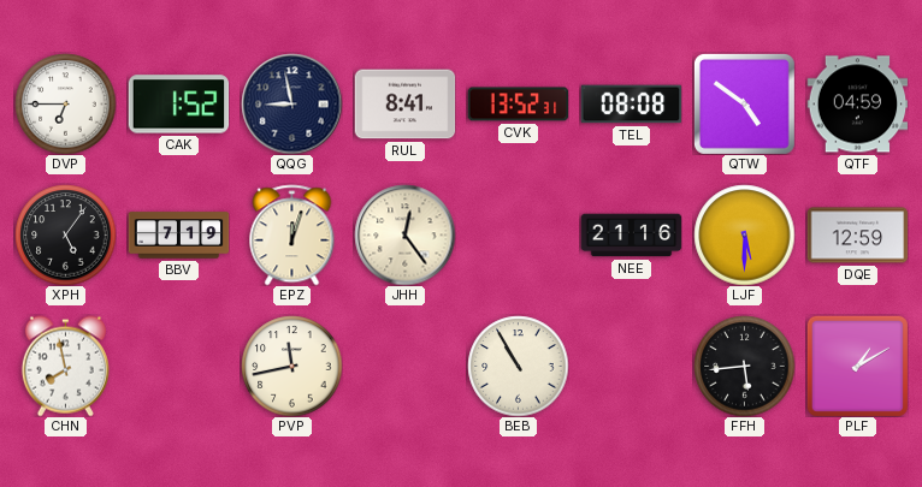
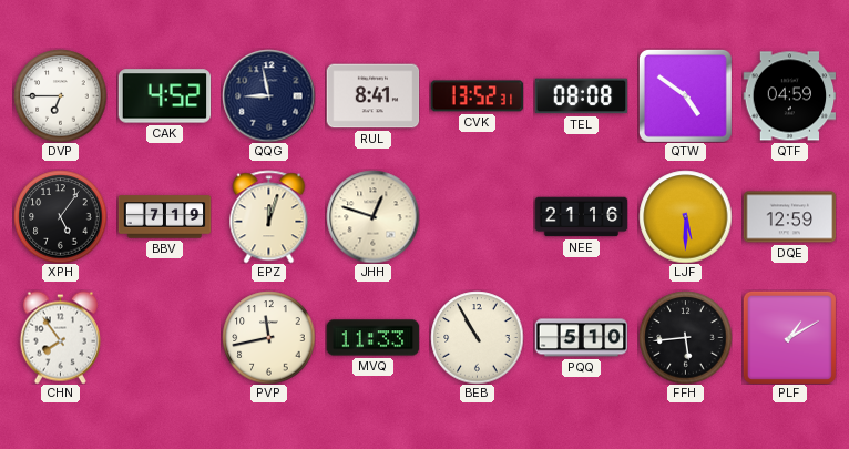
CAK: 1:52 -> 4:52 (164, 96)
JHH: 12:24 -> 12:48 (372, 216)
CHN: 7:58 -> 7:54 (60, 337)
MVQ: none -> 11:33 (372, 338)
PQQ: none -> 5:10 (581, 338)
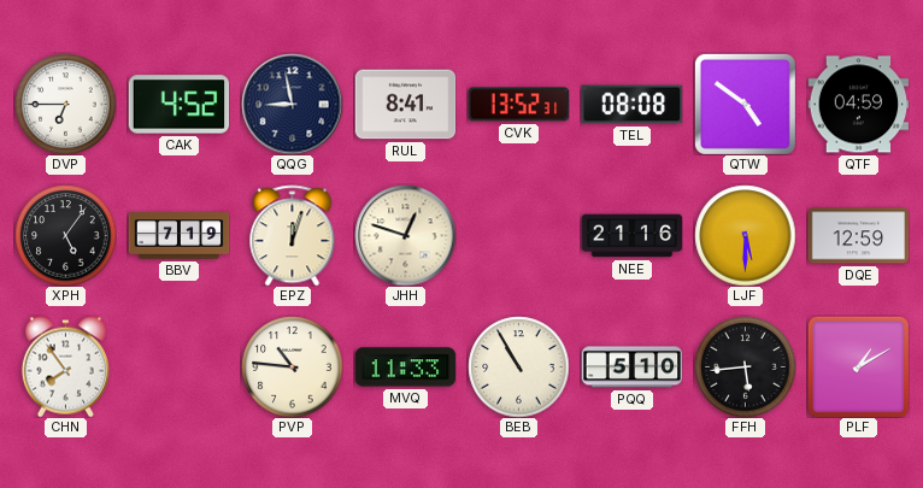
PVP: 11:43 -> 10:46 (292, 366)
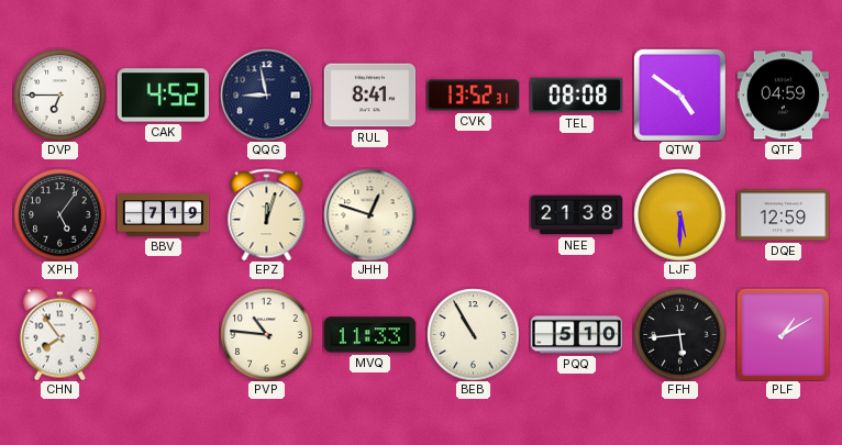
NEE: 21:16 -> 21:38 (576, 215)
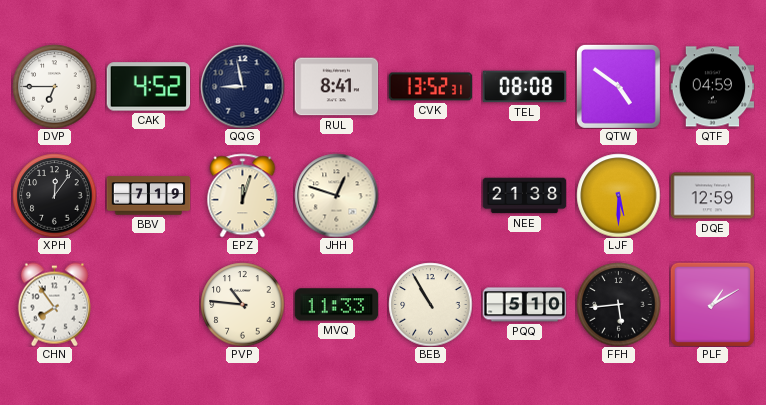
XPH: 5:06 -> 12:06 (54, 195)
